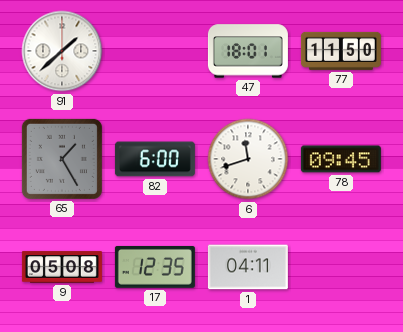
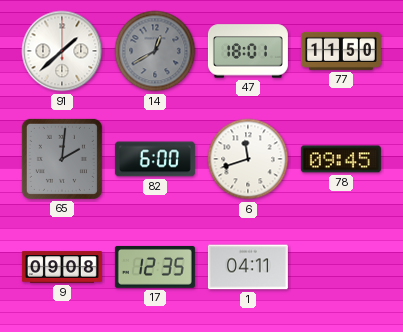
14: none -> 12:40 (155, 51)
65: 1:25 -> 2:01 (62, 159)
9: 05:08 -> 09:08 (62, 267)
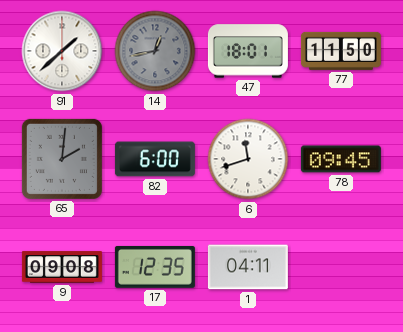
14: 12:40 -> 12:43 (155, 51)
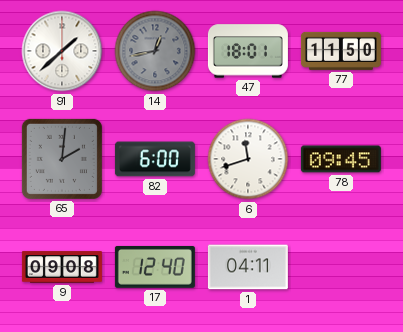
17: 12:35 -> 12:40 (155, 267)
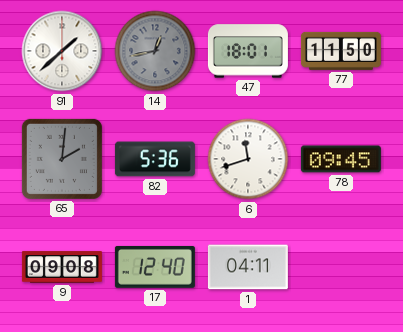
82: 6:00 -> 5:36 (155, 159)
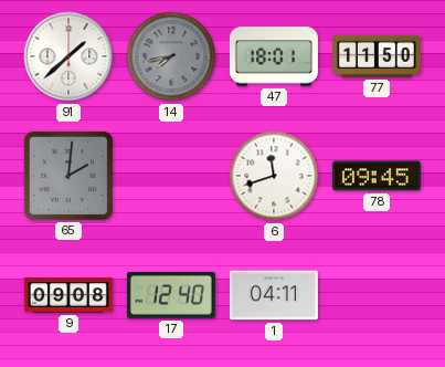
14: 12:43 -> 7:43 (171, 56)
82: 5:36 -> none (155, 159)
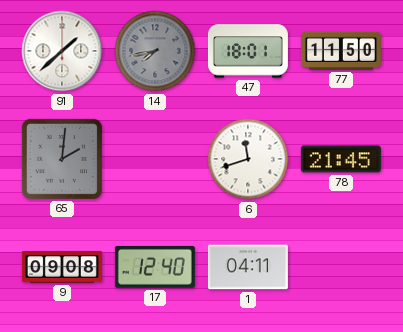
78: 09:45 -> 21:45 (341, 159)
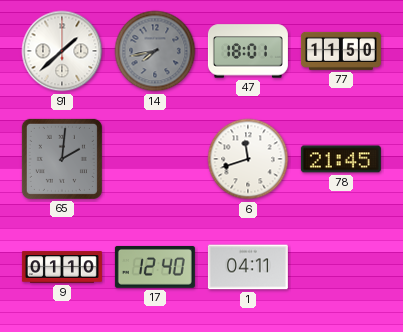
9: 09:08 -> 01:10 (62, 267)
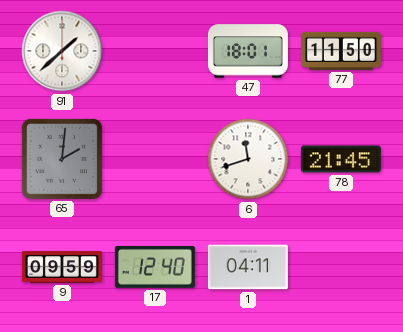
14: 7:43 -> none (155, 51)
9: 01:10 -> 09:59 (62, 267)
